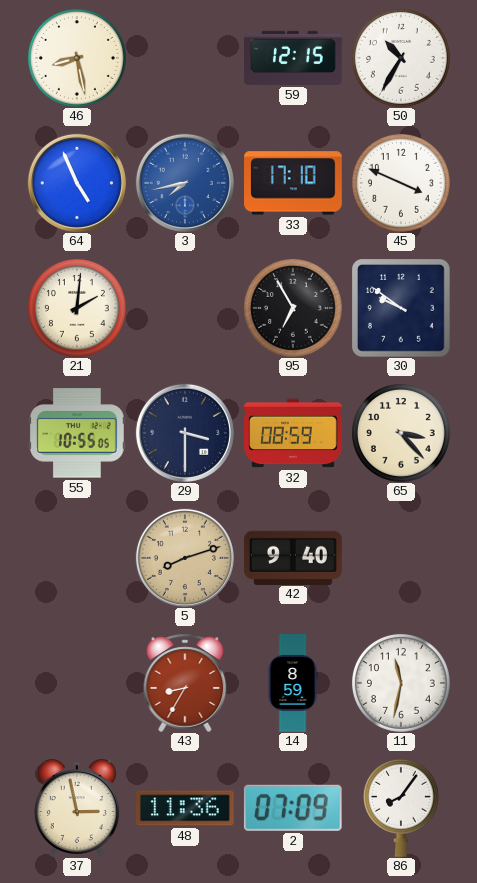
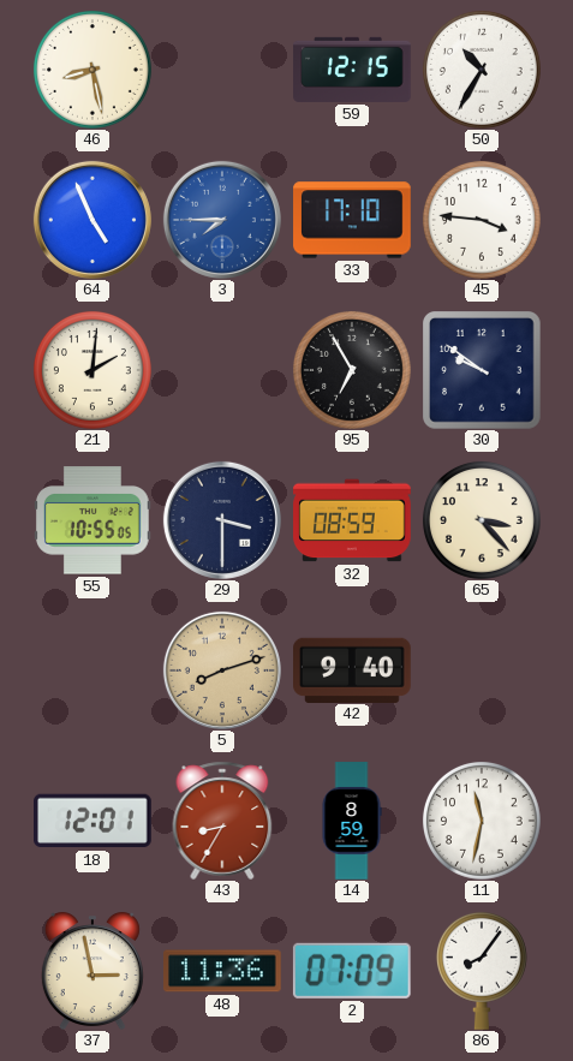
3: 7:43 -> 7:45 (222, 220)
45: 3:49 -> 3:46 (482, 220)
18: none -> 12:01 (94, 821)
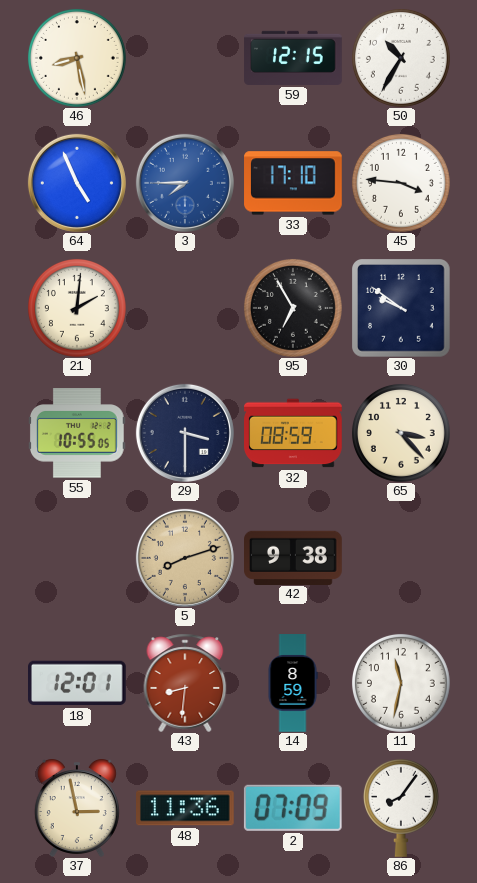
42: 9:40 -> 9:38 (294, 557)
43: 8:35 -> 8:31 (185, 683)
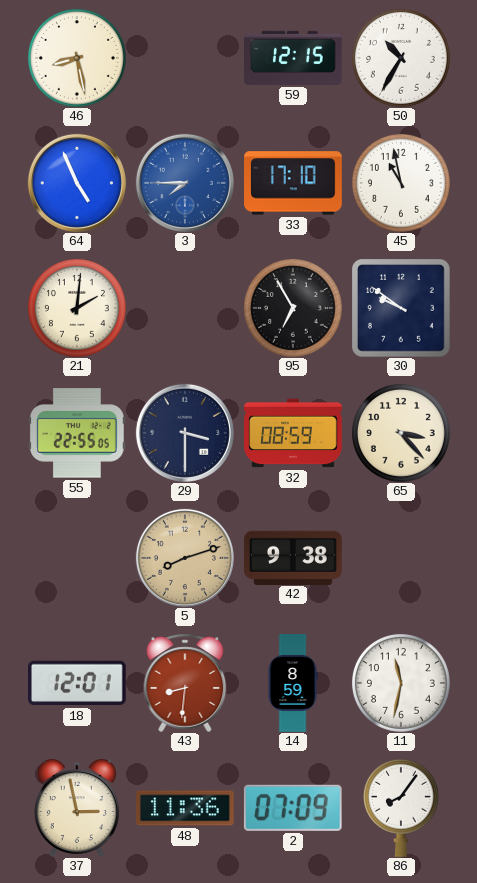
45: 3:46 -> 10:58 (401, 183)
55: 10:55 -> 22:55 (78, 433)
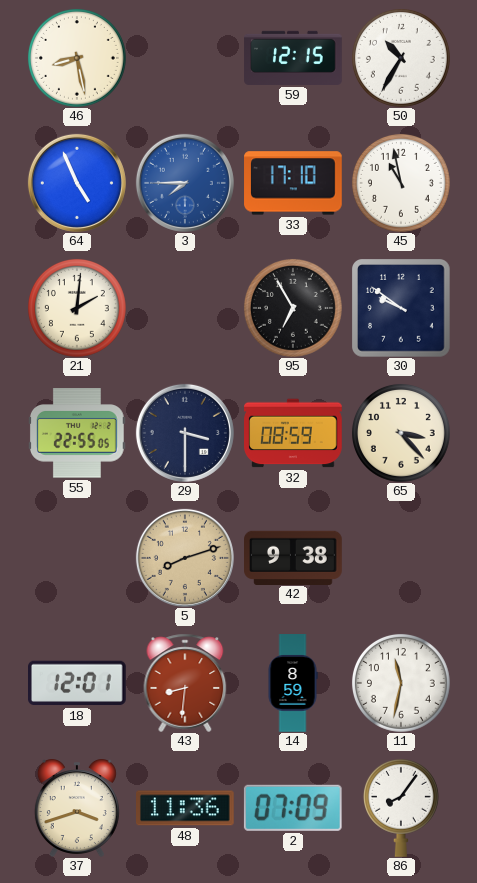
37: 2:58 -> 3:42 (77, 808)
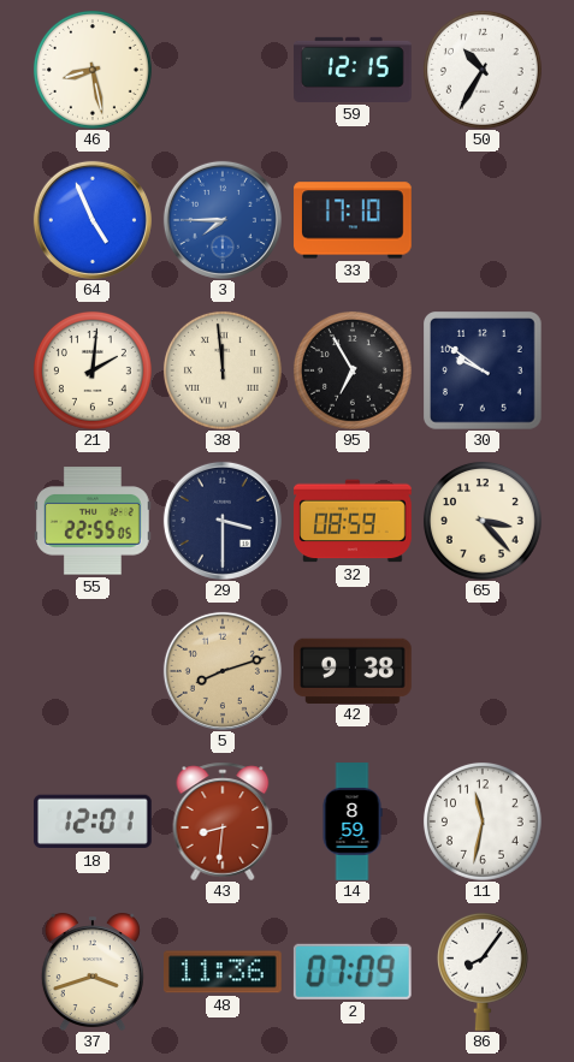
45: 10:58 -> none (401, 183)
38: none -> 11:59 (223, 370)
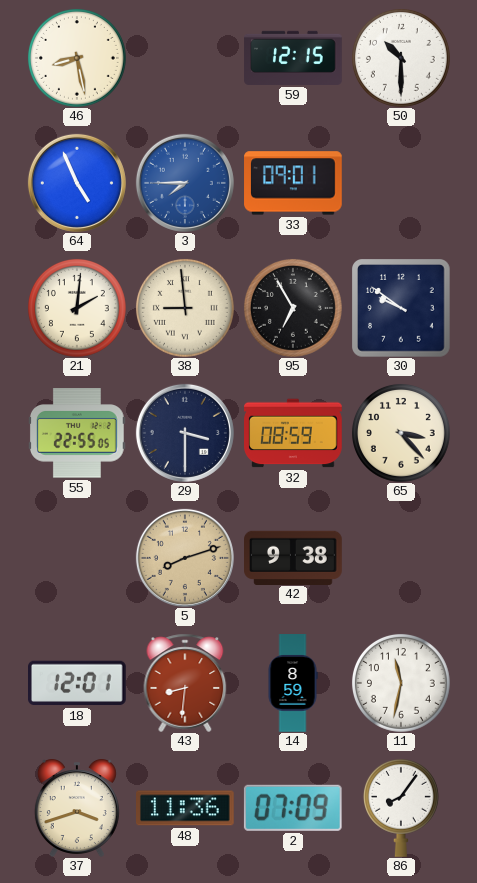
50: 10:35 -> 10:30 (401, 58)
33: 17:10 -> 09:01 (293, 183)
38: 11:59 -> 8:59 (185, 308)
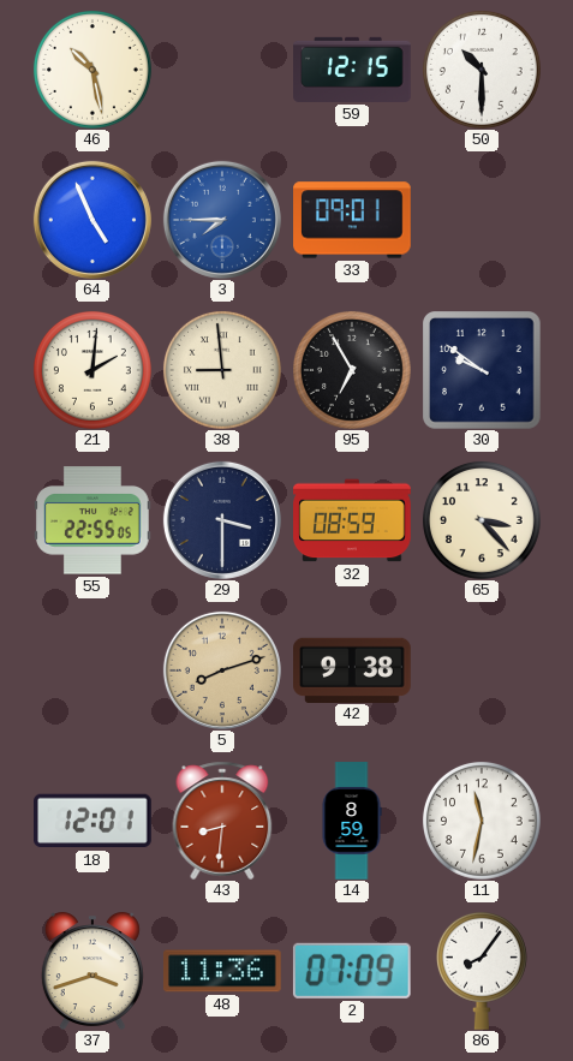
46: 8:28 -> 10:28 (92, 70)
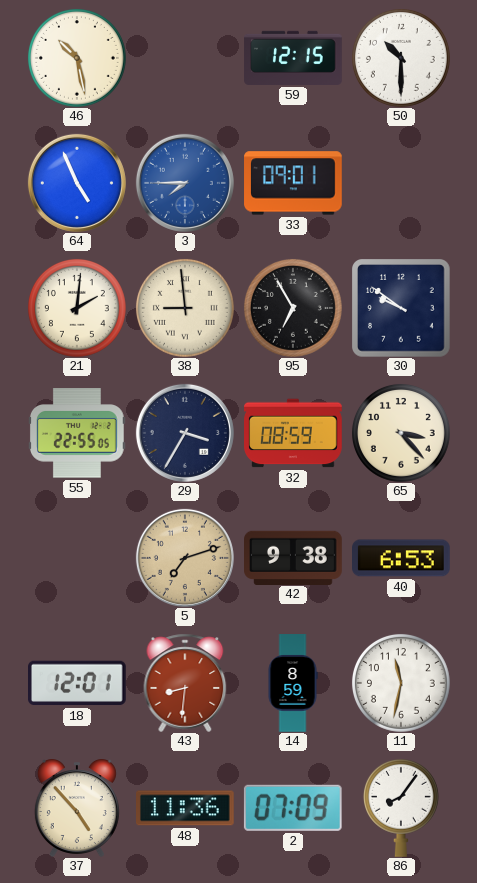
29: 3:30 -> 3:35 (185, 433)
5: 8:12 -> 7:12 (185, 558)
40: none -> 6:53 (402, 558)
37: 3:42 -> 4:53 (77, 808)
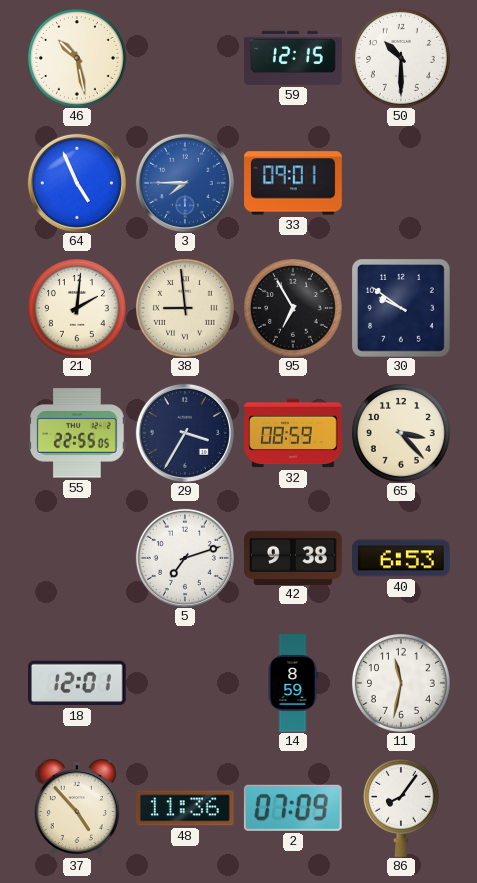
5 dial: champagne -> white (185, 558)
43: 8:31 -> none (185, 683)
